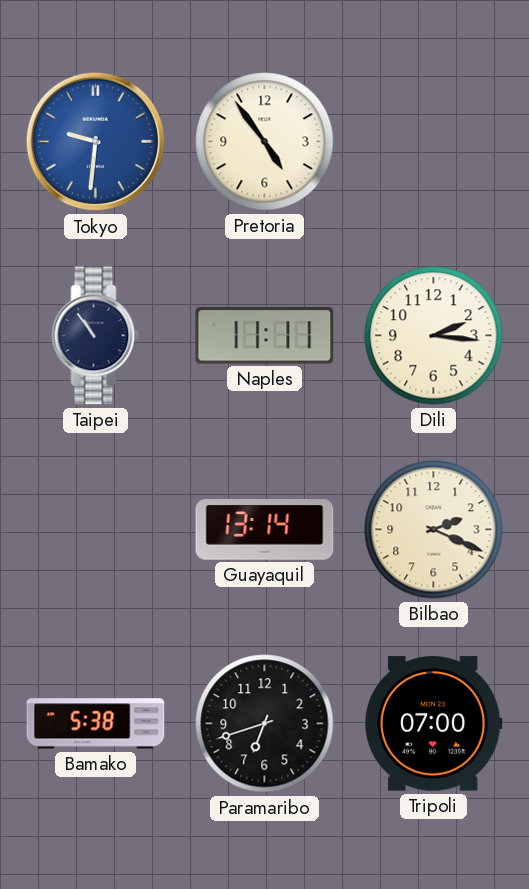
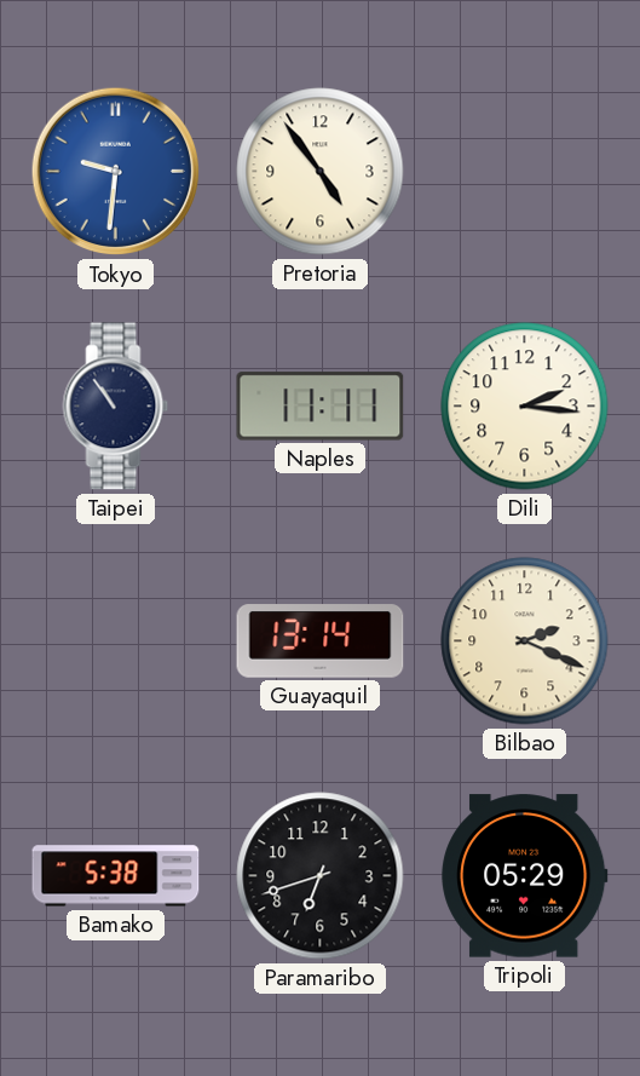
Tripoli: 07:00 -> 05:29 (525, 876)
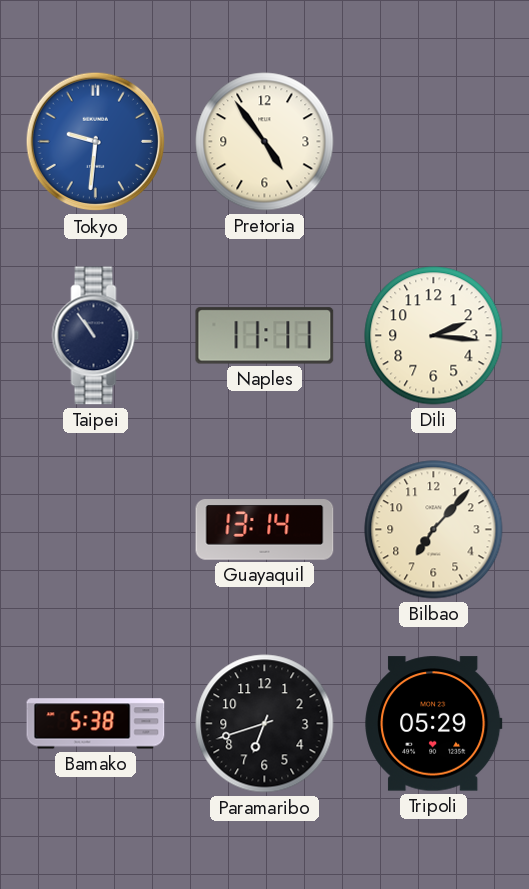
Bilbao: 2:19 -> 7:07 (434, 530)
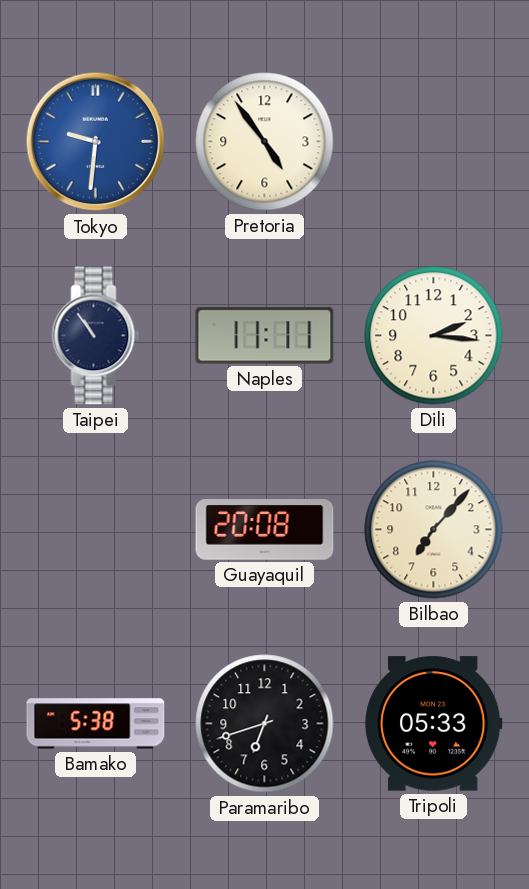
Guayaquil: 13:14 -> 20:08 (265, 530)
Tripoli: 05:29 -> 05:33 (434, 724)
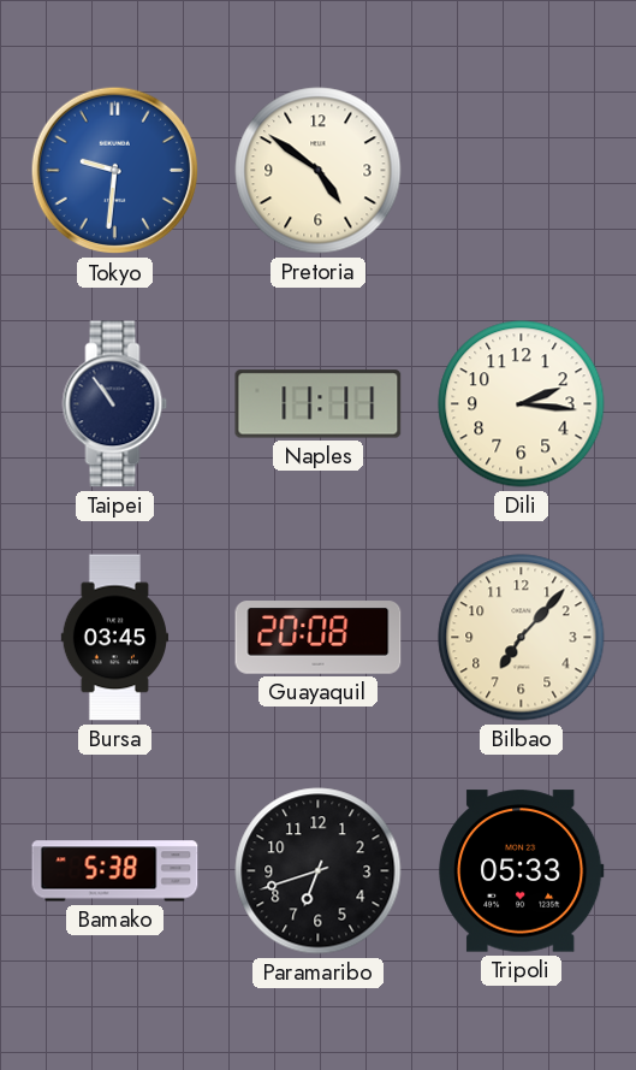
Pretoria: 4:54 -> 4:51 (319, 171)
Bursa: none -> 03:45 (114, 638)
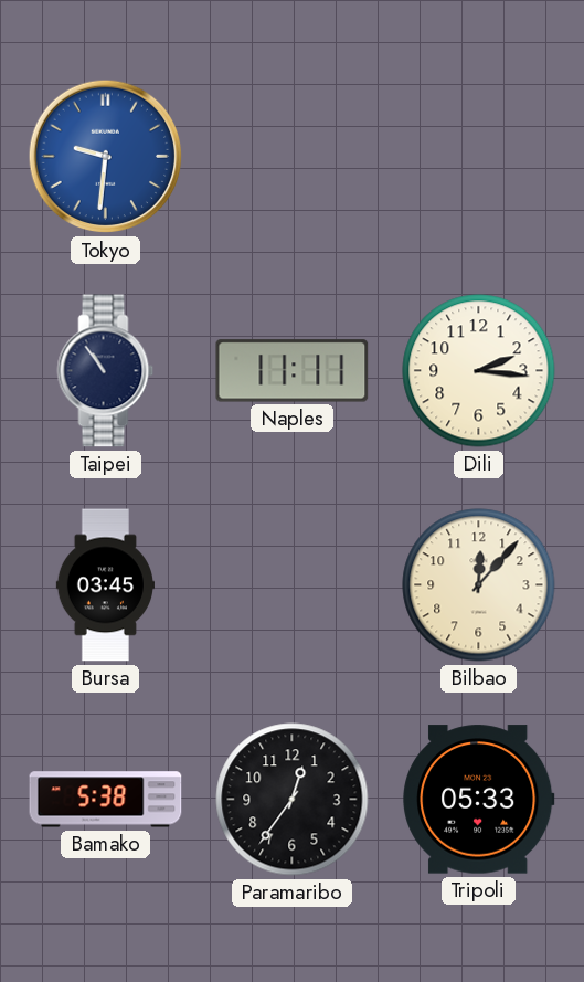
Pretoria: 4:51 -> none (319, 171)
Guayaquil: 20:08 -> none (319, 638)
Bilbao: 7:07 -> 12:07 (479, 585)
Paramaribo: 6:42 -> 12:36 (293, 800)
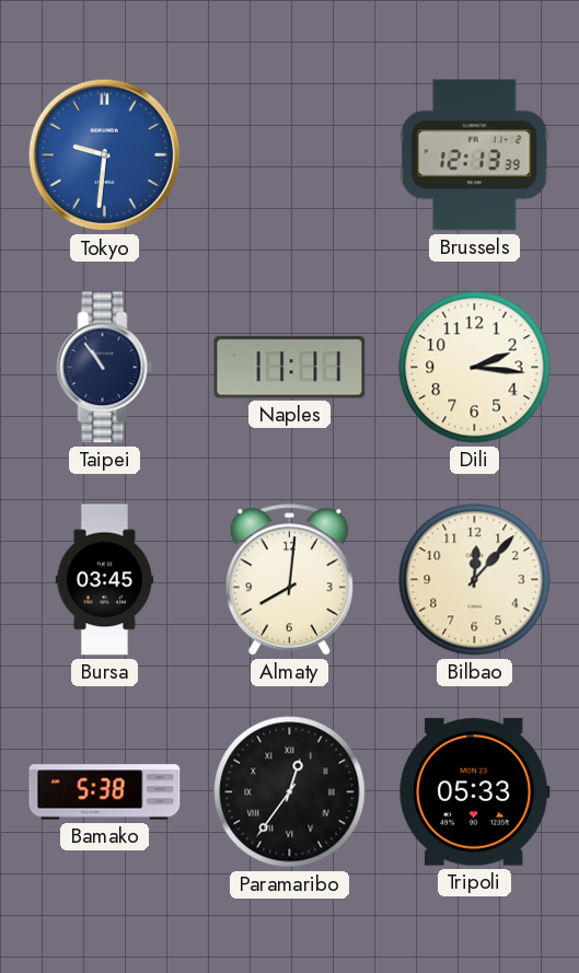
Brussels: none -> 12:13 (474, 155)
Almaty: none -> 8:01 (289, 580)
Paramaribo numerals: Arabic -> Roman (290, 792)
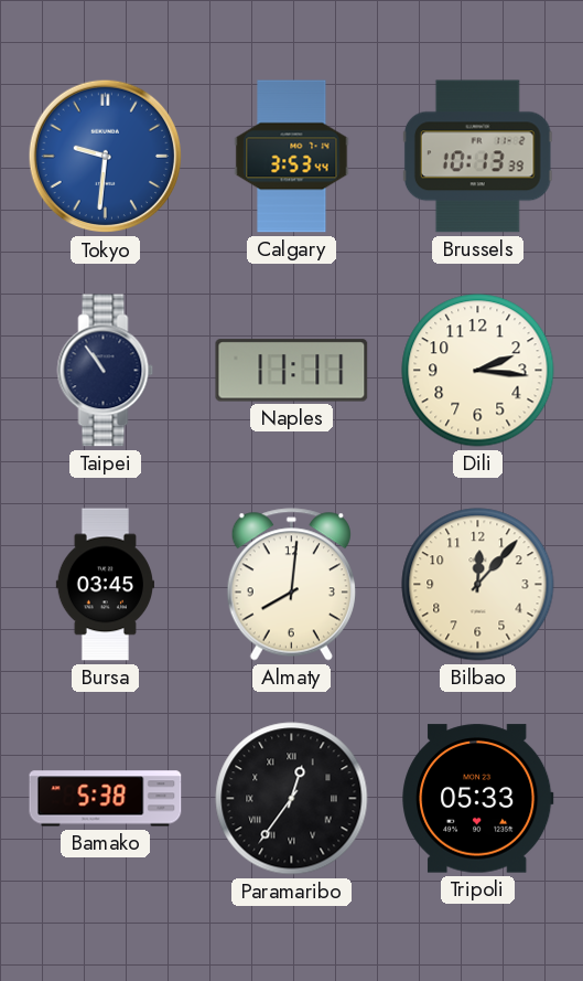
Calgary: none -> 3:53 (292, 157)
Brussels: 12:13 -> 10:13 (477, 157)
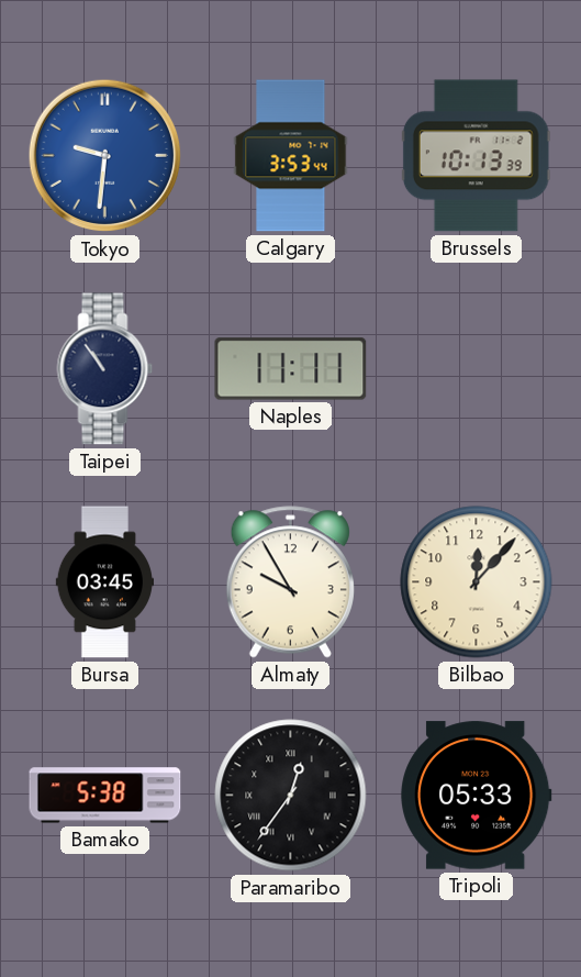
Dili: 2:16 -> none (478, 371)
Almaty: 8:01 -> 9:55 (290, 582)
